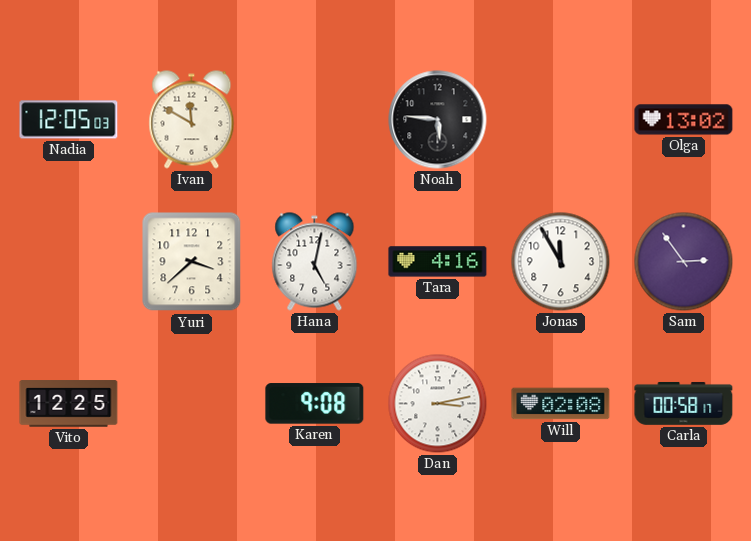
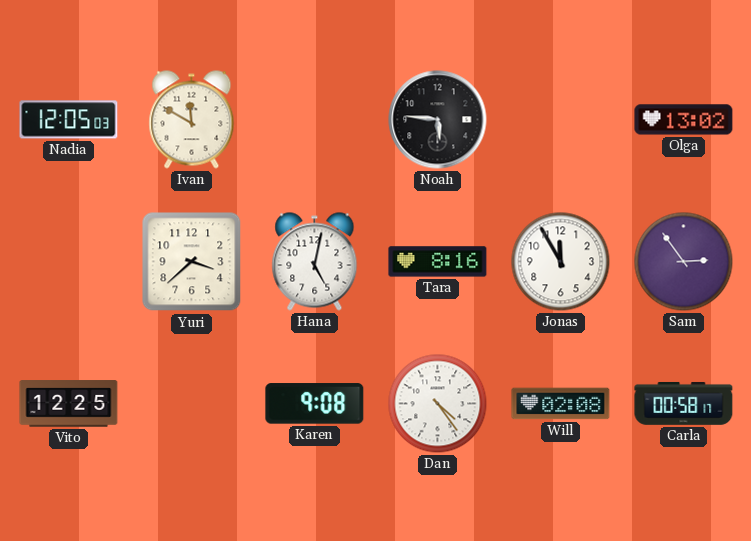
Tara: 4:16 -> 8:16 (438, 262)
Dan: 3:13 -> 4:24 (438, 404)
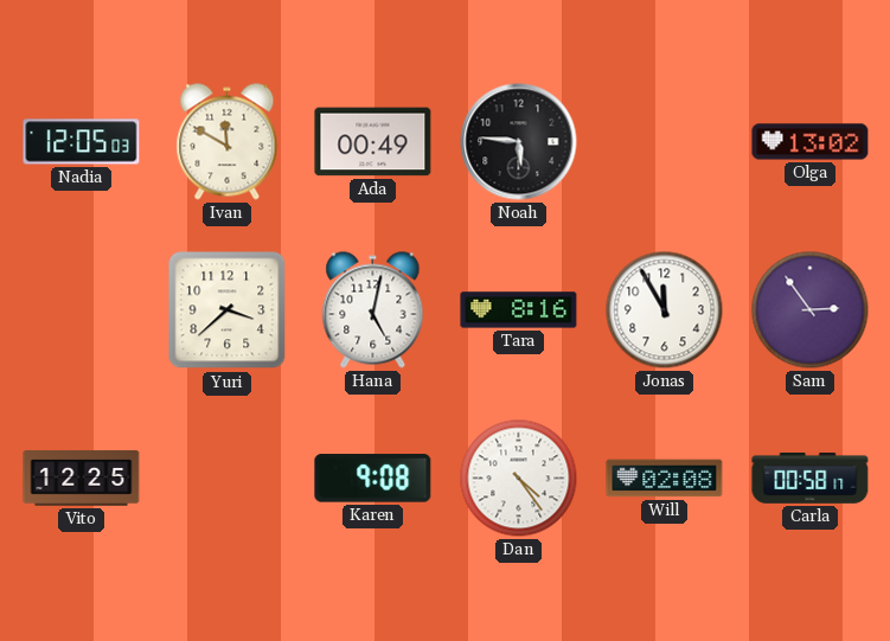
Ada: none -> 00:49 (373, 142)
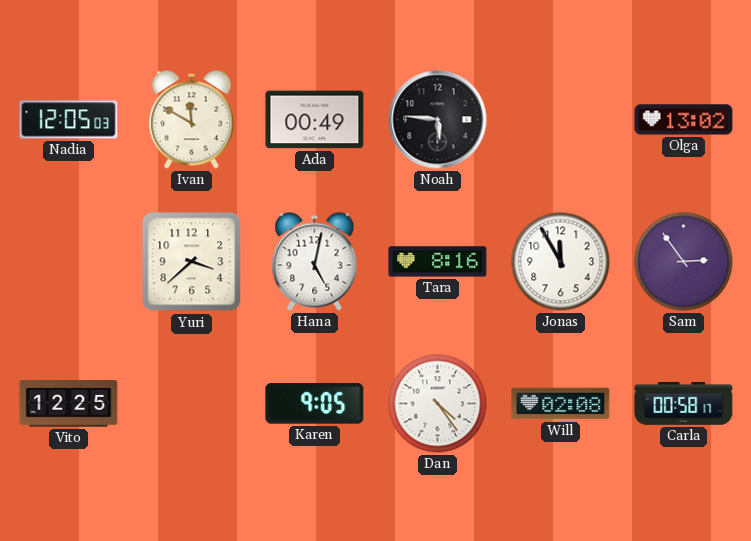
Karen: 9:08 -> 9:05 (315, 404)
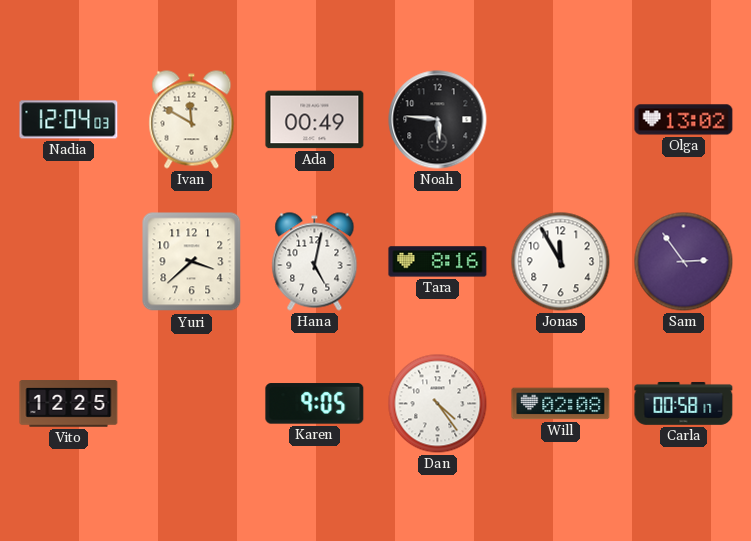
Nadia: 12:05 -> 12:04 (69, 120)
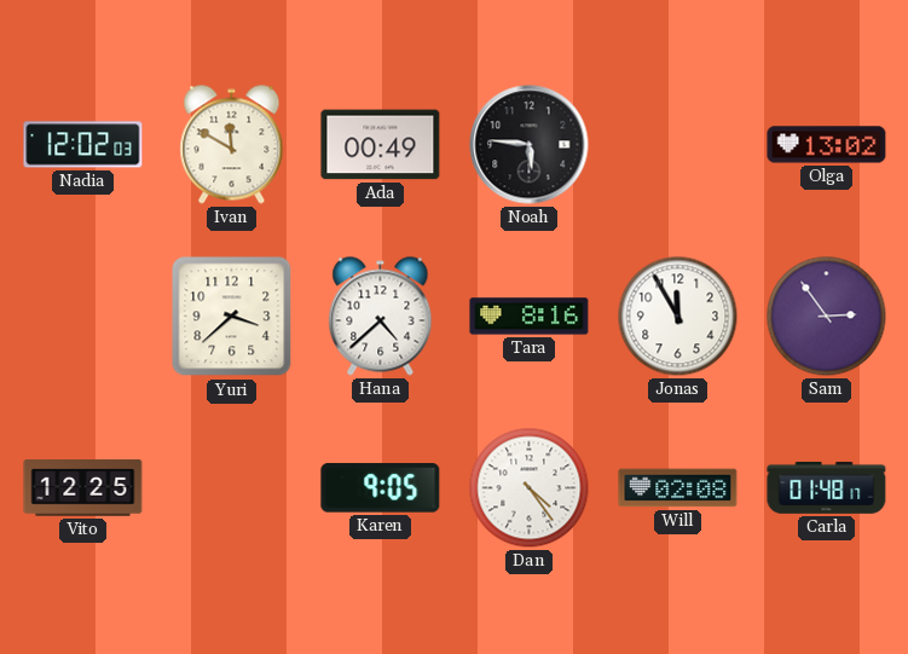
Nadia: 12:04 -> 12:02 (83, 145)
Hana: 5:02 -> 4:38 (381, 317)
Carla: 00:58 -> 01:48 (827, 487)
